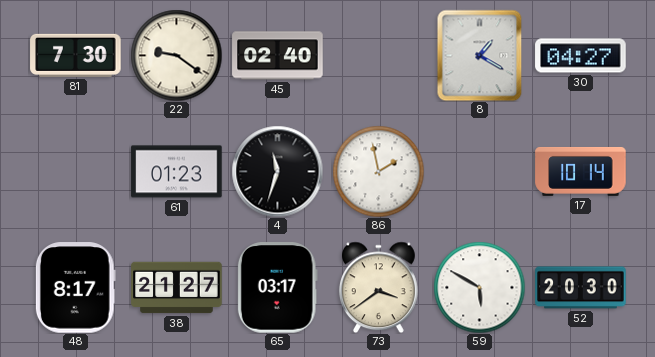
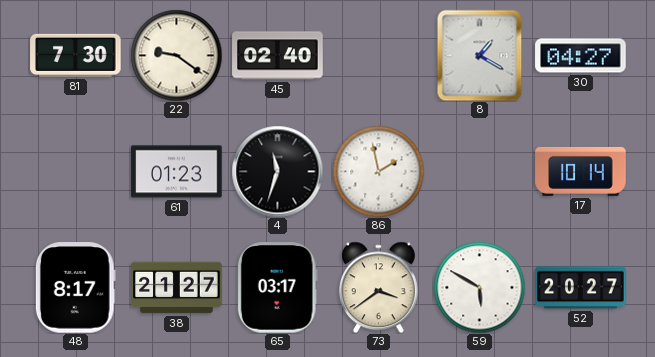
52: 20:30 -> 20:27 (581, 288)
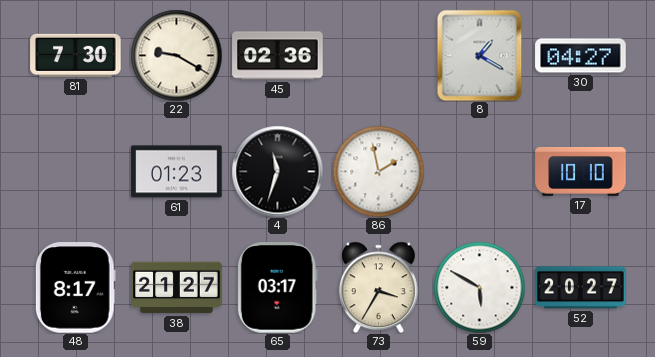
22: 9:21 -> 9:20 (176, 55)
45: 02:40 -> 02:36 (278, 56)
17: 10:14 -> 10:10 (581, 171)
73: 3:39 -> 3:35 (378, 287)
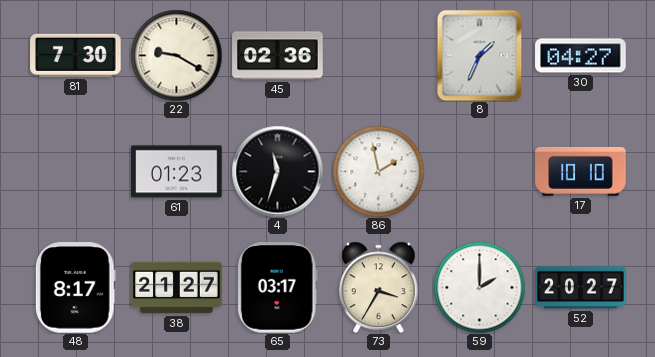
8: 1:20 -> 1:34 (480, 55)
59: 5:50 -> 2:00 (479, 287)
